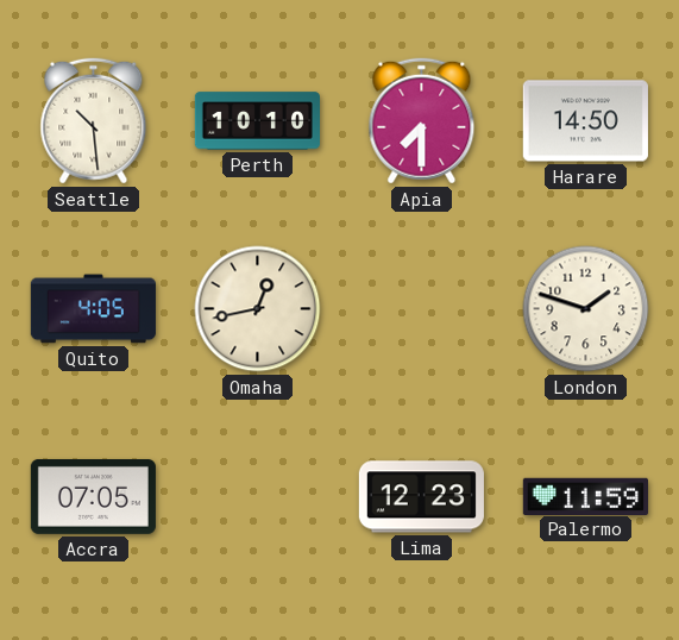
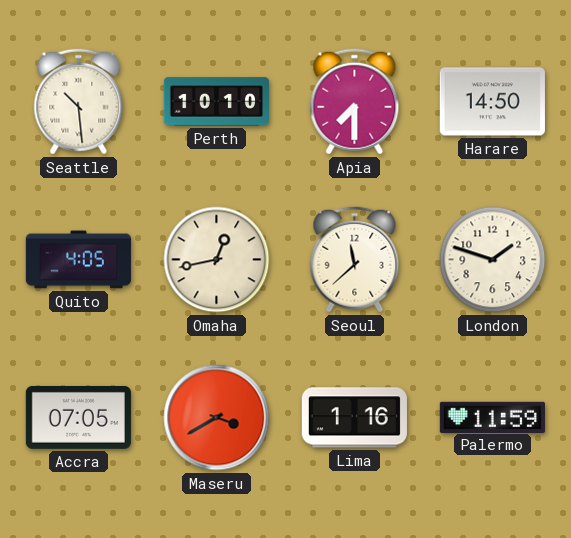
Seoul: none -> 11:38 (355, 260)
Maseru: none -> 3:40 (217, 418)
Lima: 12:23 -> 1:16 (354, 418)
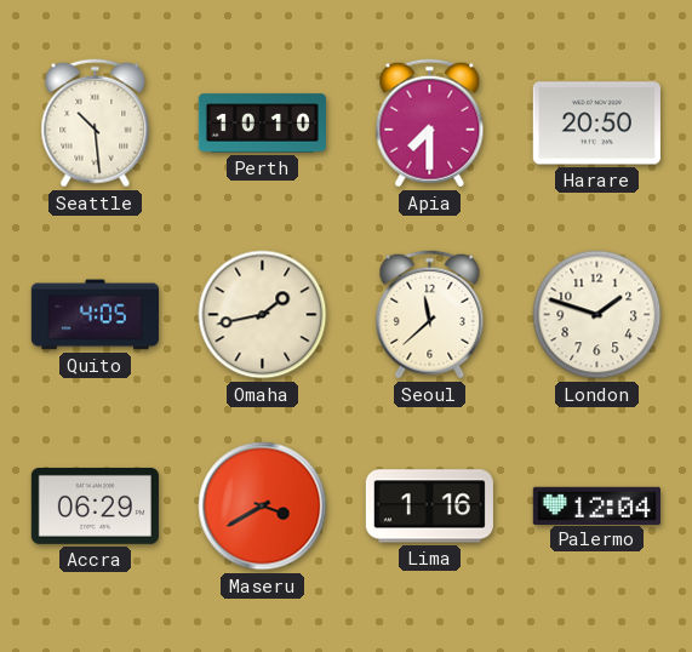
Harare: 14:50 -> 20:50 (596, 124)
Omaha: 12:43 -> 1:43 (263, 315)
Accra: 07:05 -> 06:29 (95, 505)
Palermo: 11:59 -> 12:04 (596, 505)
